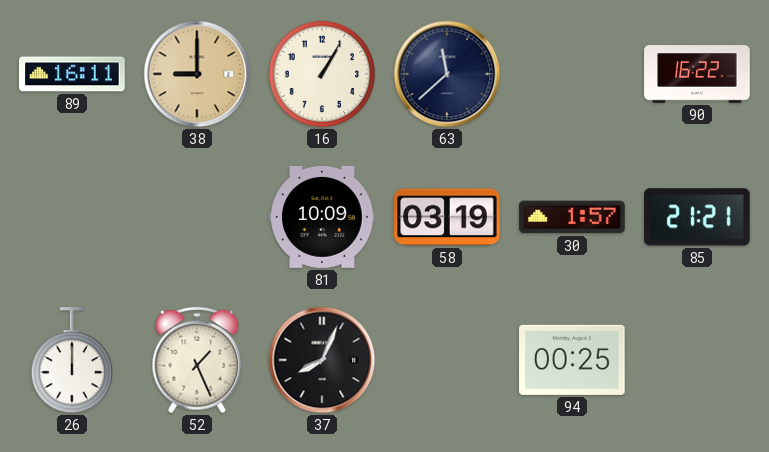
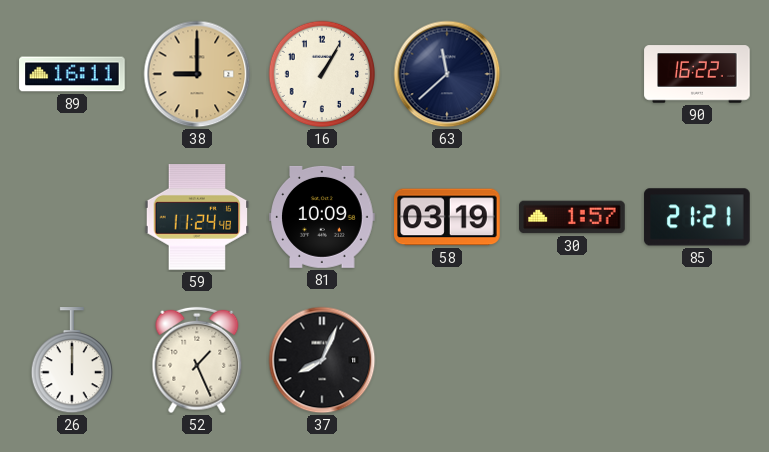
59: none -> 11:24 (197, 217)
94: 00:25 -> none (572, 360)
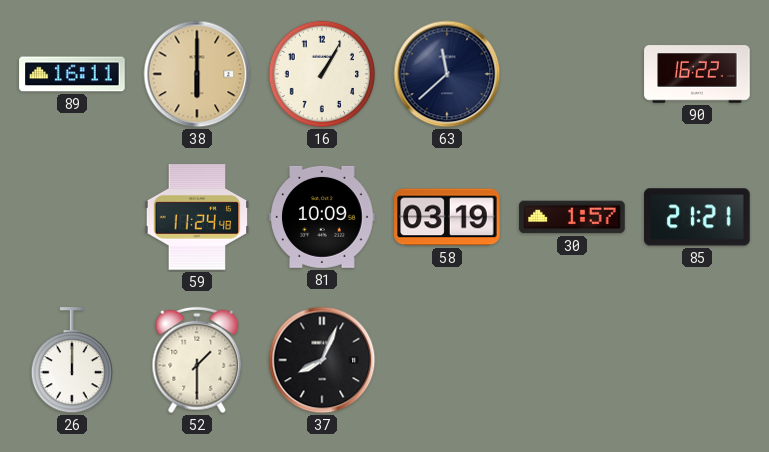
38: 9:00 -> 6:00 (197, 74)
52: 1:26 -> 1:30 (197, 360)
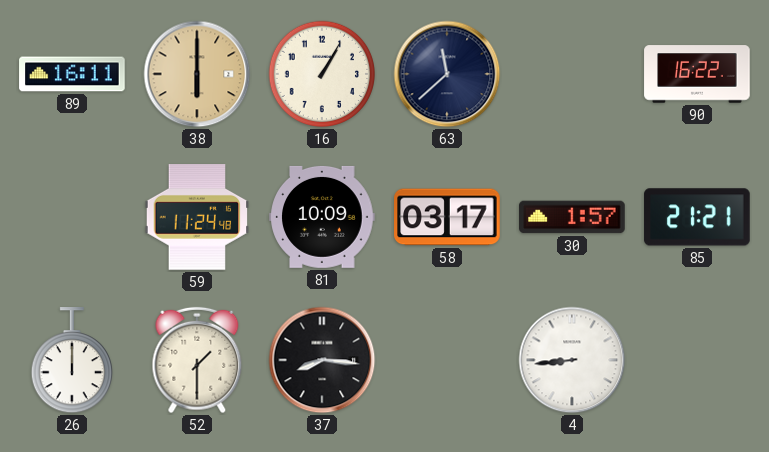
58: 03:19 -> 03:17 (447, 217)
37: 8:04 -> 8:16 (322, 360)
4: none -> 8:44 (572, 360)
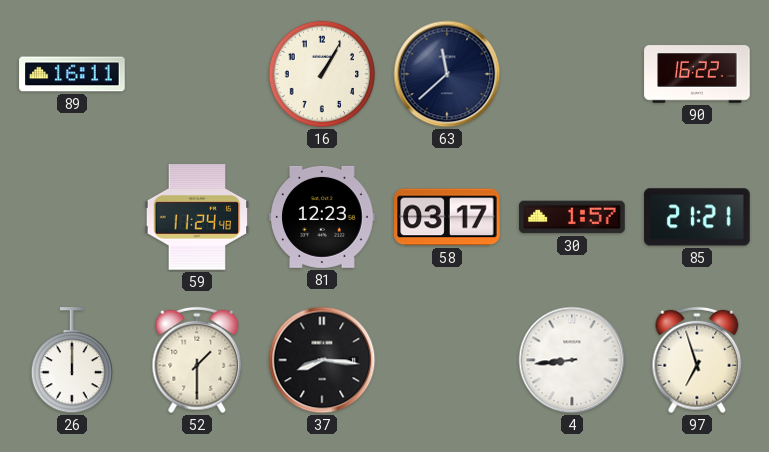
38: 6:00 -> none (197, 74)
81: 10:09 -> 12:23 (322, 217)
97: none -> 6:57 (697, 360)
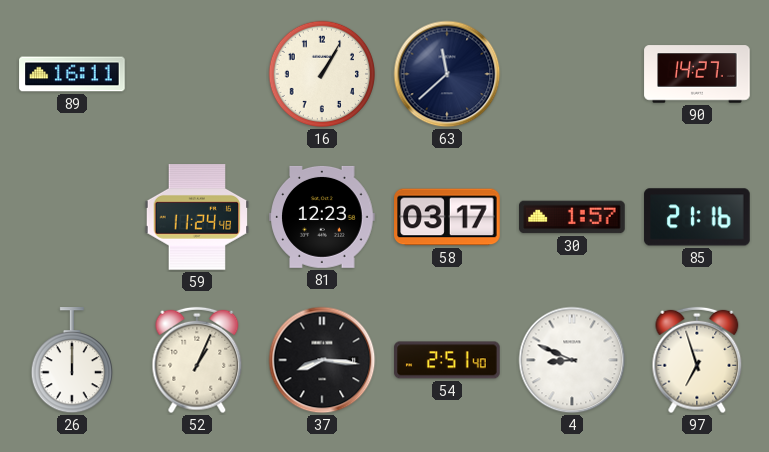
90: 16:22 -> 14:27 (697, 74)
85: 21:21 -> 21:16 (697, 217)
52: 1:30 -> 1:04 (197, 360)
54: none -> 2:51 (447, 360)
4: 8:44 -> 8:49 (572, 360)
